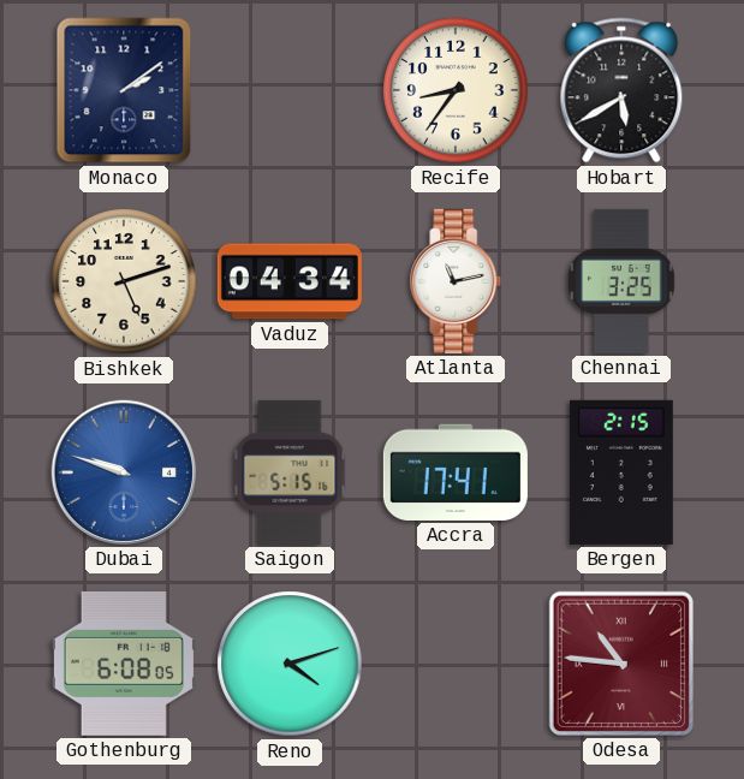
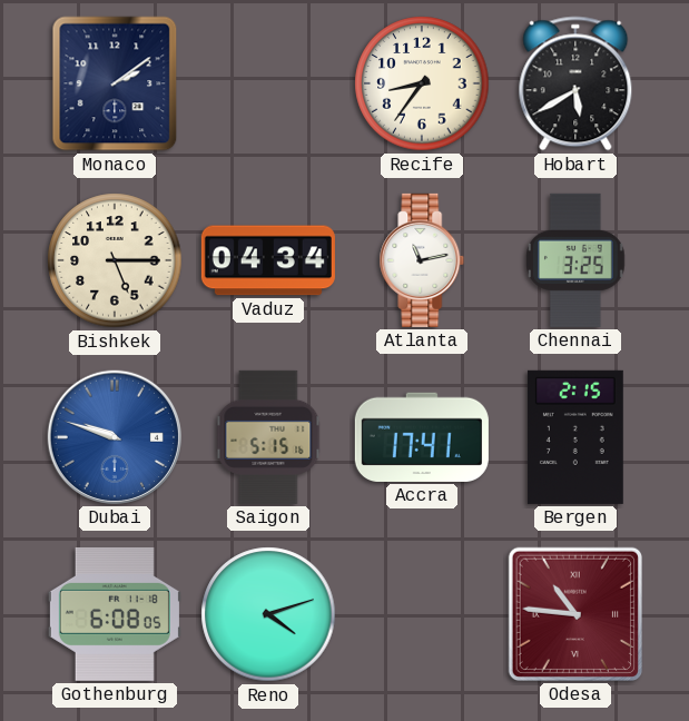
Bishkek: 5:12 -> 5:15 (115, 260)
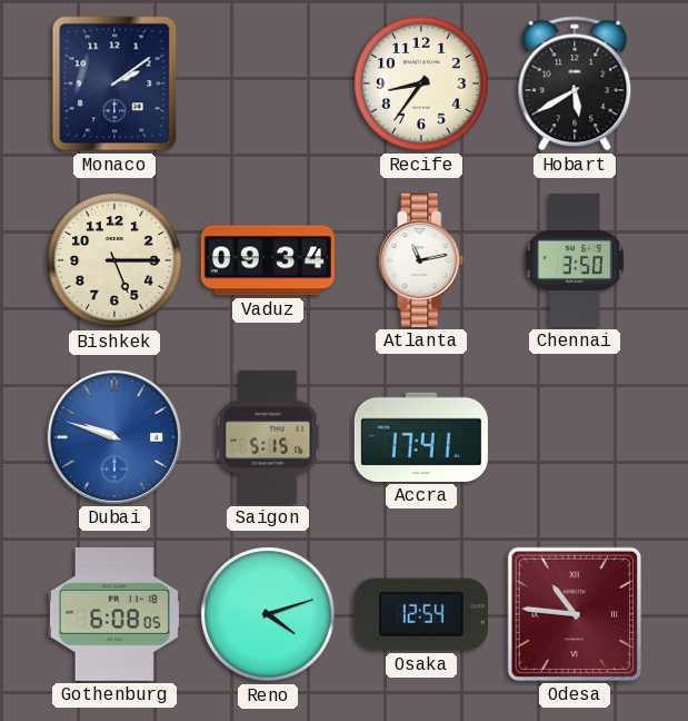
Vaduz: 04:34 -> 09:34 (268, 260)
Chennai: 3:25 -> 3:50 (576, 260)
Bergen: 2:15 -> none (575, 437)
Osaka: none -> 12:54 (421, 614)
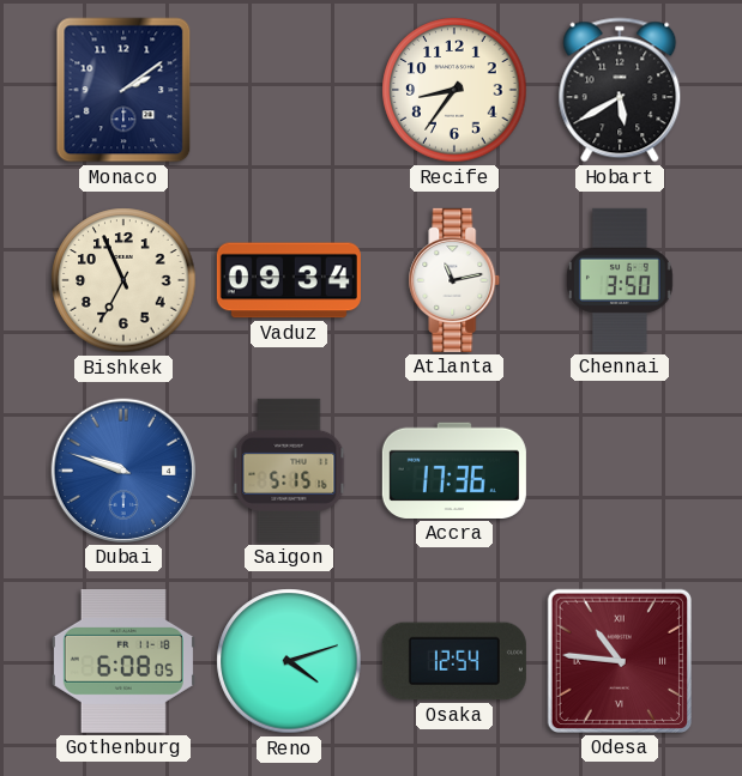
Bishkek: 5:15 -> 6:56 (123, 280)
Accra: 17:41 -> 17:36 (454, 471)
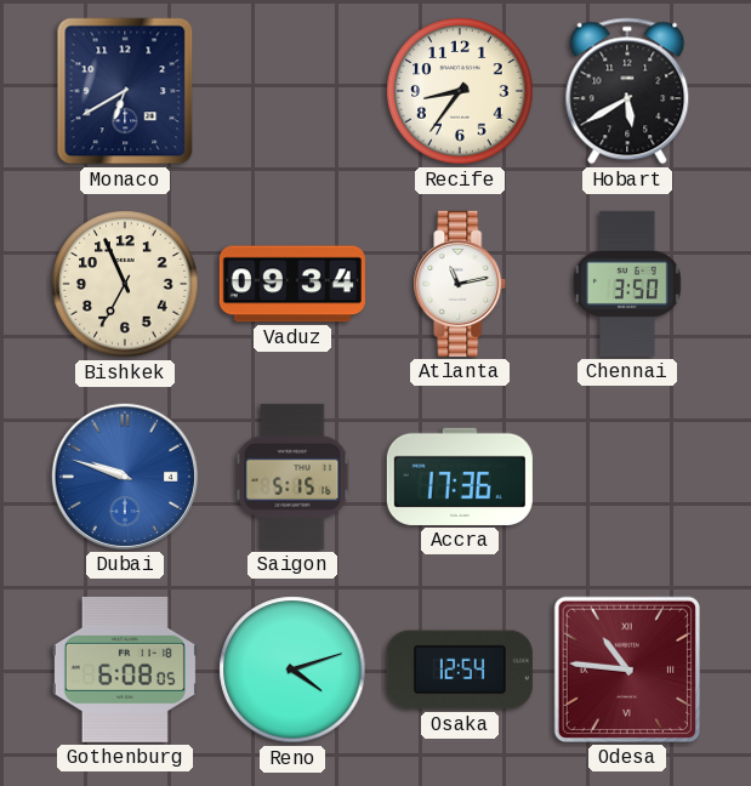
Monaco: 2:09 -> 6:40 (125, 91)
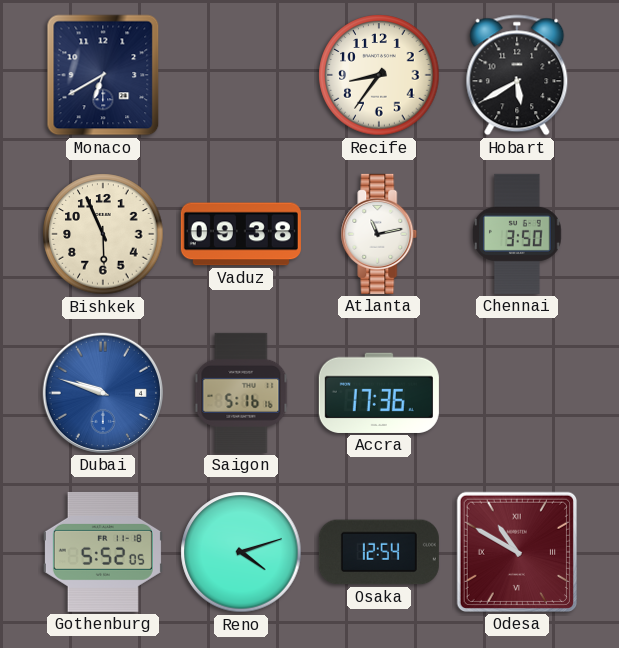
Bishkek: 6:56 -> 5:56 (103, 234)
Vaduz: 09:34 -> 09:38 (241, 234)
Saigon: 5:15 -> 5:16 (241, 393)
Gothenburg: 6:08 -> 5:52 (103, 552)
Odesa: 10:46 -> 10:50 (517, 552)
